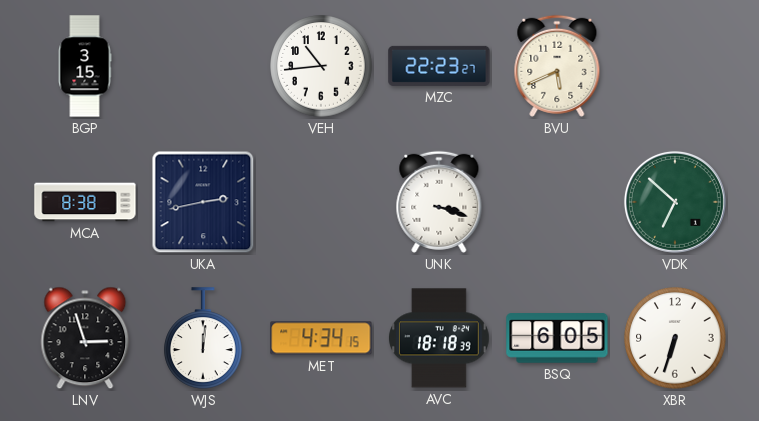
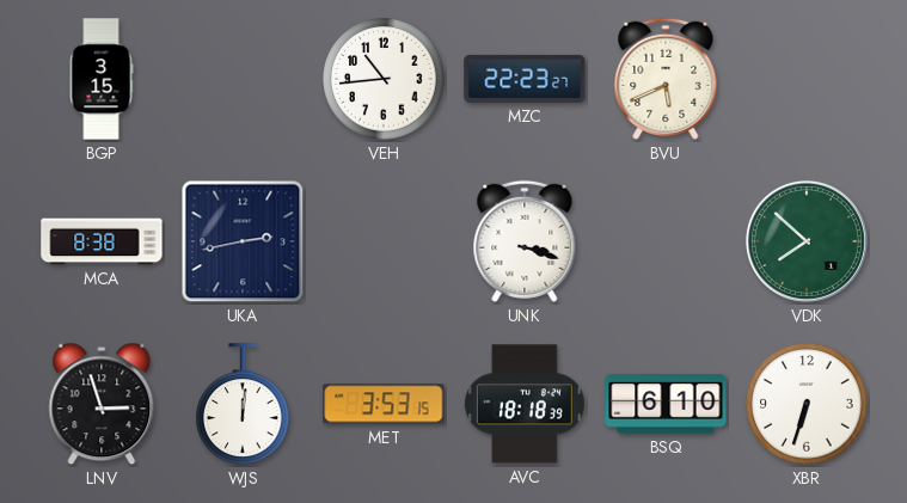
VDK: 6:52 -> 7:52 (807, 241)
MET: 4:34 -> 3:53 (384, 404)
BSQ: 6:05 -> 6:10 (666, 404)
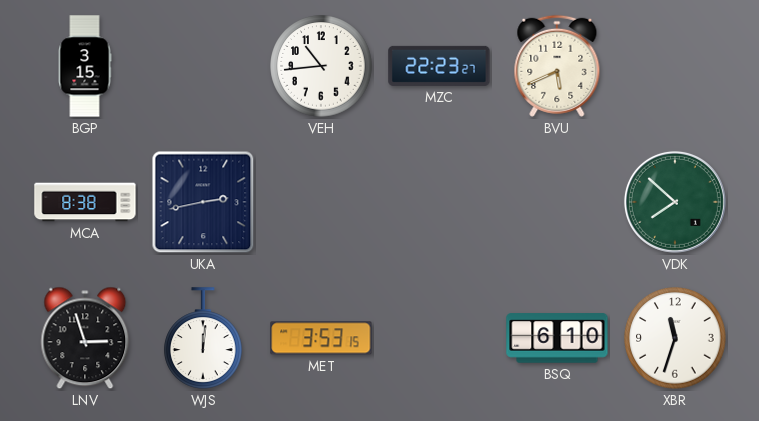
UNK: 3:18 -> none (525, 241)
AVC: 18:18 -> none (525, 404)
XBR: 6:33 -> 11:33 (675, 338)
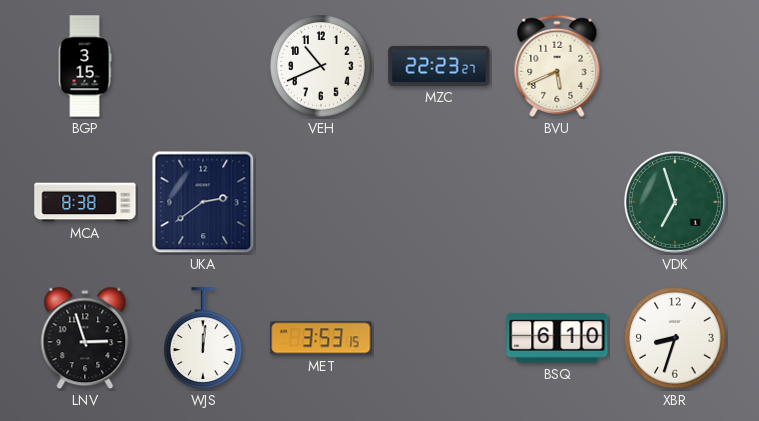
VEH: 10:44 -> 10:41 (321, 66)
UKA: 2:43 -> 2:39 (203, 202)
VDK: 7:52 -> 6:57 (675, 202)
XBR: 11:33 -> 8:33 (675, 338)
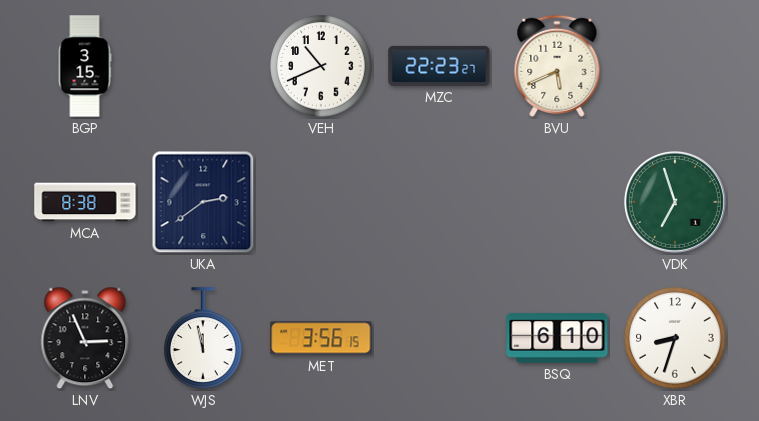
LNV: 2:57 -> 2:56 (85, 338)
WJS: 12:01 -> 11:58 (203, 338)
MET: 3:53 -> 3:56 (321, 338)
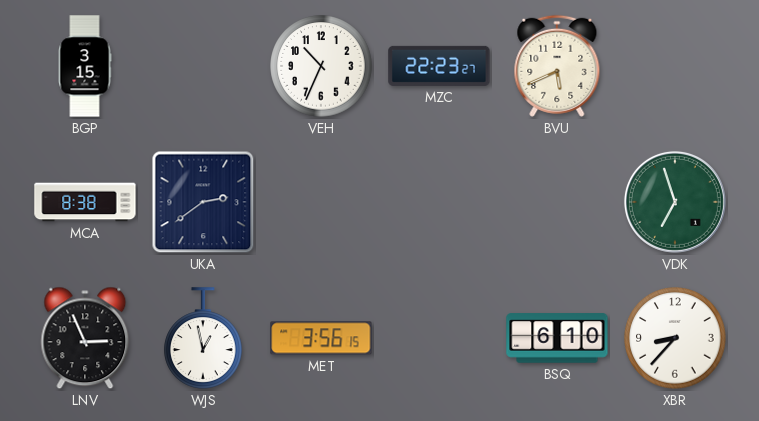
VEH: 10:41 -> 10:34 (321, 66)
WJS: 11:58 -> 12:58 (203, 338)
XBR: 8:33 -> 8:37 (675, 338)
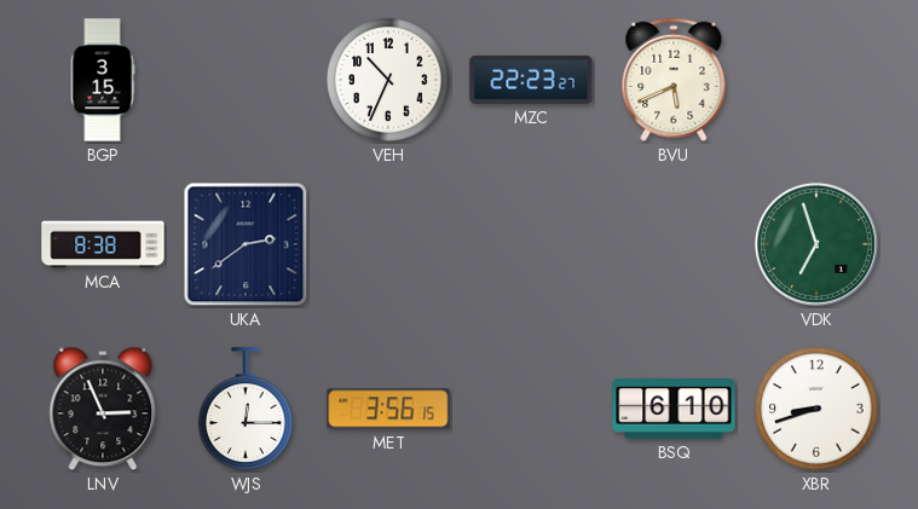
WJS: 12:58 -> 12:15 (246, 409)
XBR: 8:37 -> 8:42 (816, 409)
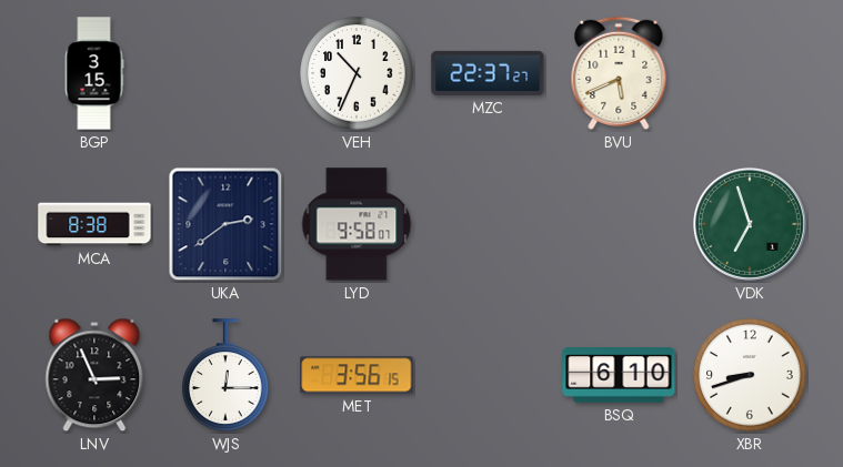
MZC: 22:23 -> 22:37 (488, 73)
LYD: none -> 9:58 (357, 224)
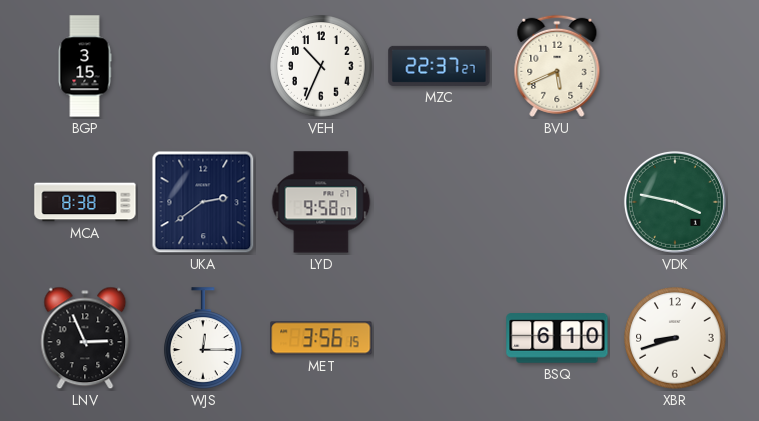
VDK: 6:57 -> 3:47 (675, 202)
